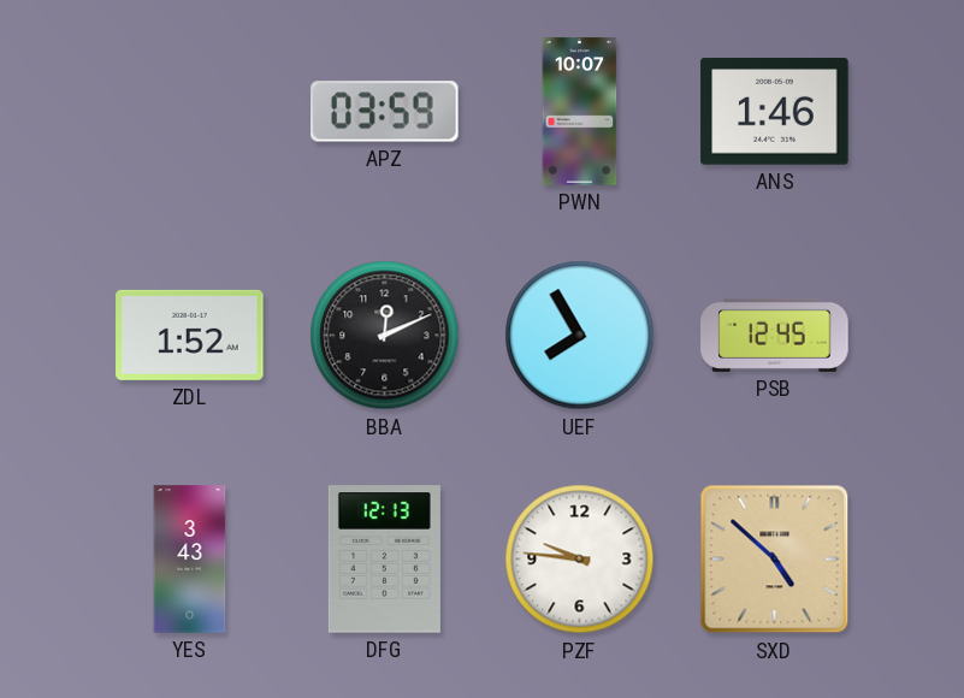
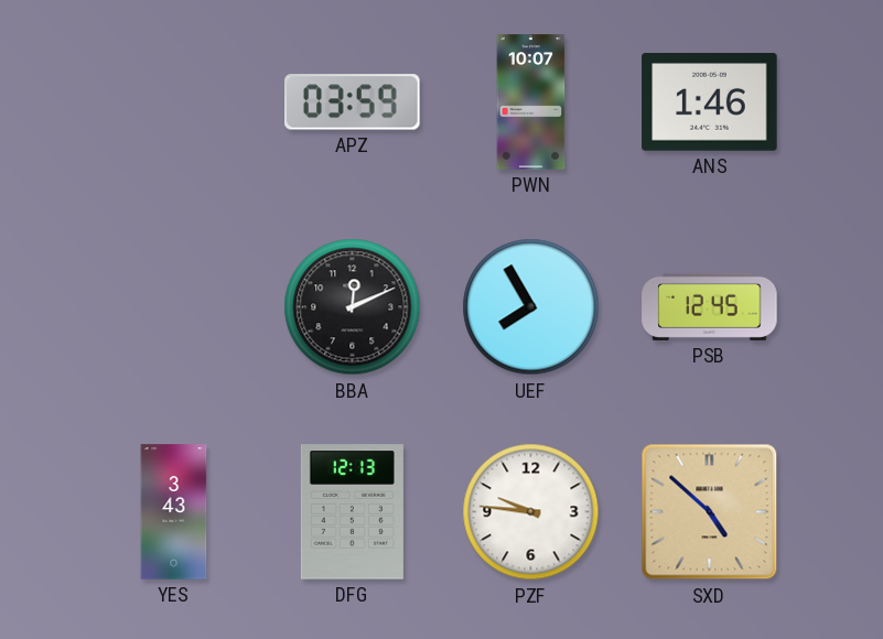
ZDL: 1:52 -> none (190, 335)
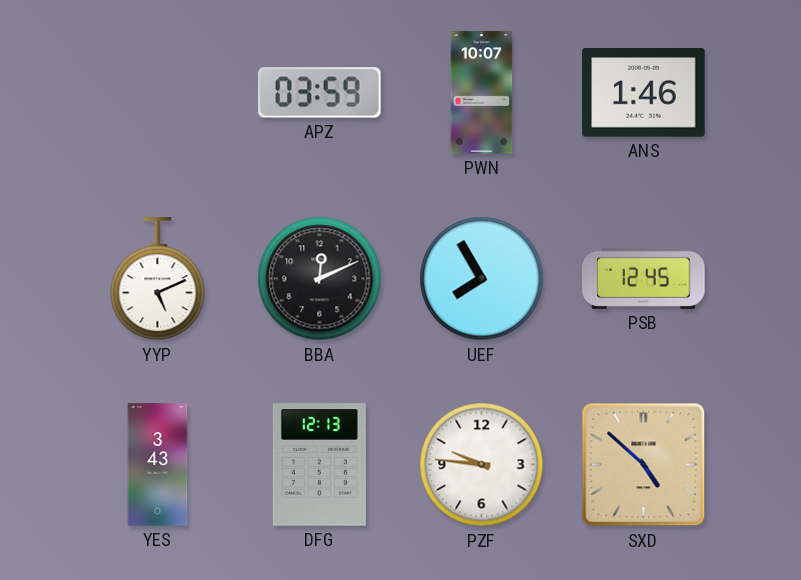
YYP: none -> 5:11 (158, 279)
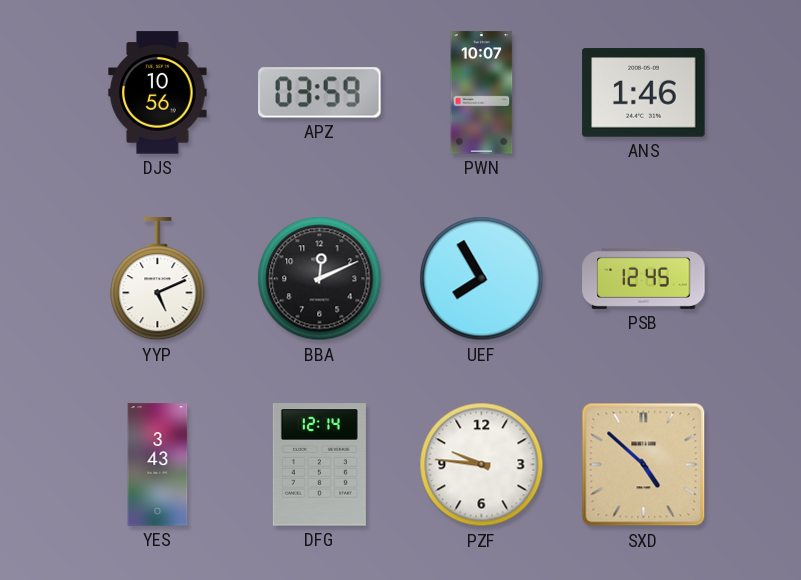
DJS: none -> 10:56 (158, 93)
DFG: 12:13 -> 12:14 (319, 465)
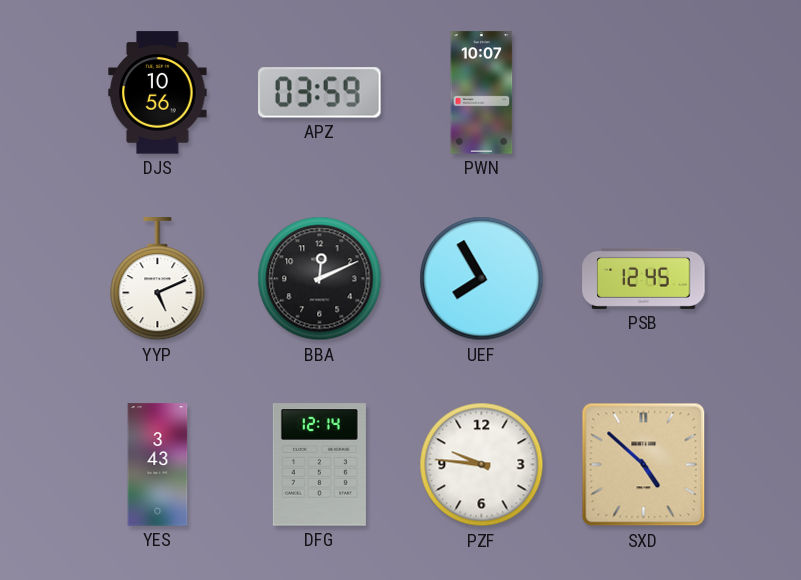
ANS: 1:46 -> none (644, 93)
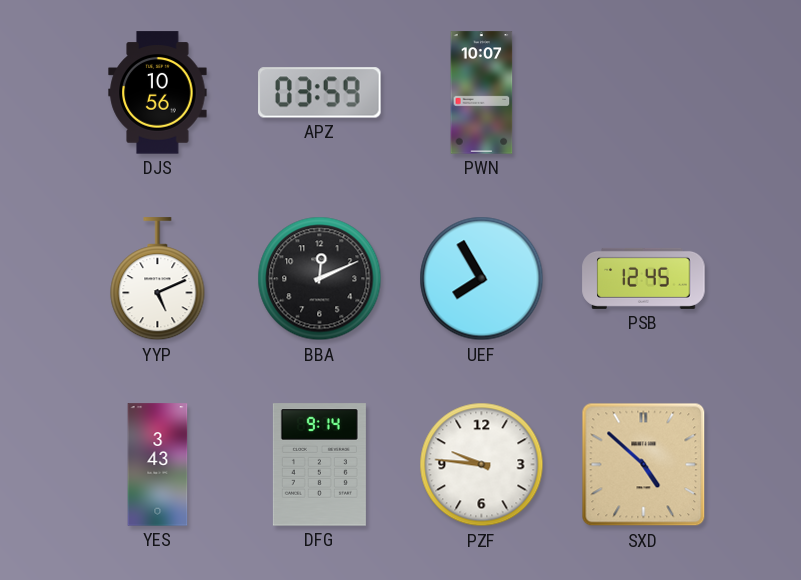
DFG: 12:14 -> 9:14 (319, 465)
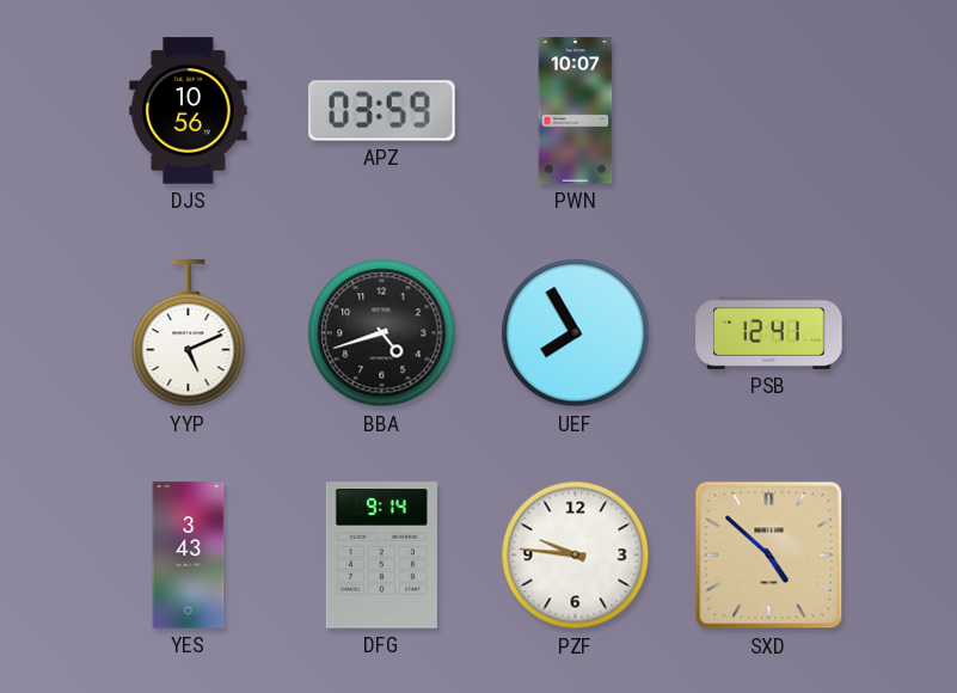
BBA: 12:11 -> 4:42 (382, 333)
PSB: 12:45 -> 12:41 (769, 332)
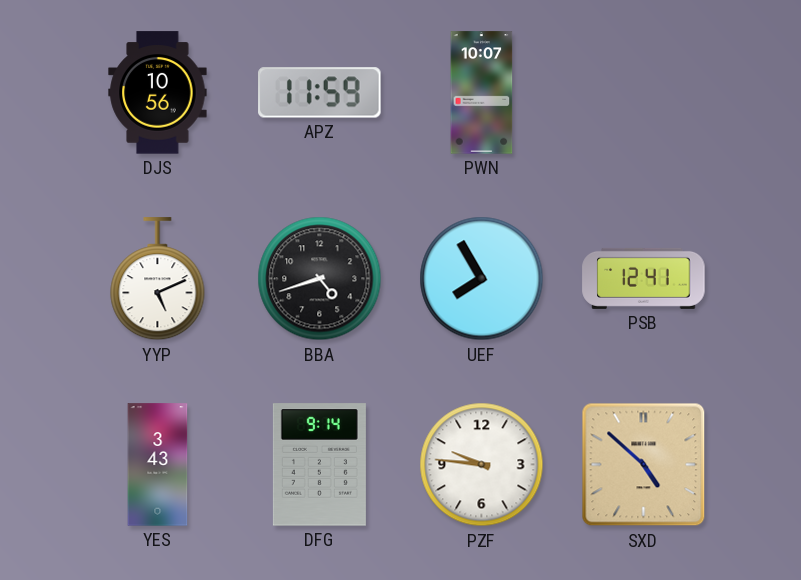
APZ: 03:59 -> 11:59 (320, 93)
